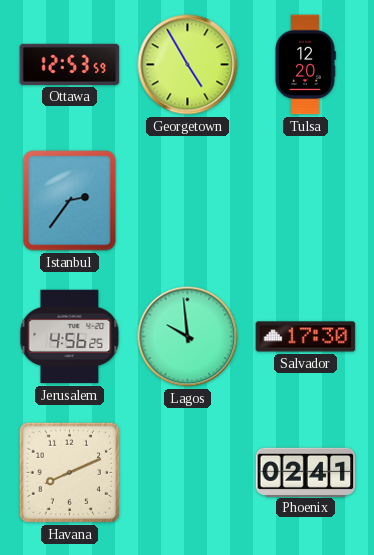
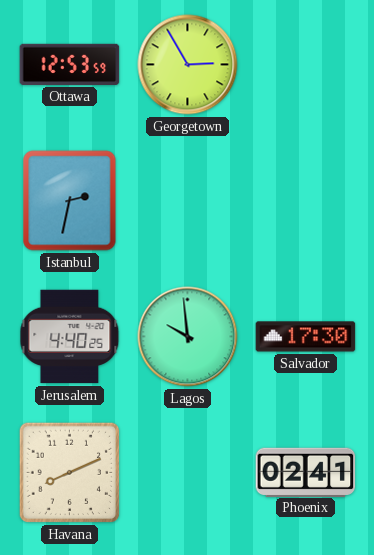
Georgetown: 4:55 -> 2:55 (188, 65)
Tulsa: 12:20 -> none (305, 65)
Istanbul: 2:36 -> 2:32 (70, 201)
Jerusalem: 4:56 -> 4:40 (70, 337)
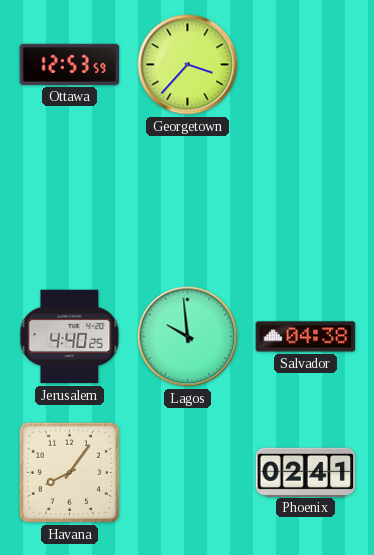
Georgetown: 2:55 -> 3:37 (188, 65)
Istanbul: 2:32 -> none (70, 201)
Salvador: 17:30 -> 04:38 (306, 337)
Havana: 8:11 -> 8:06 (69, 472)
